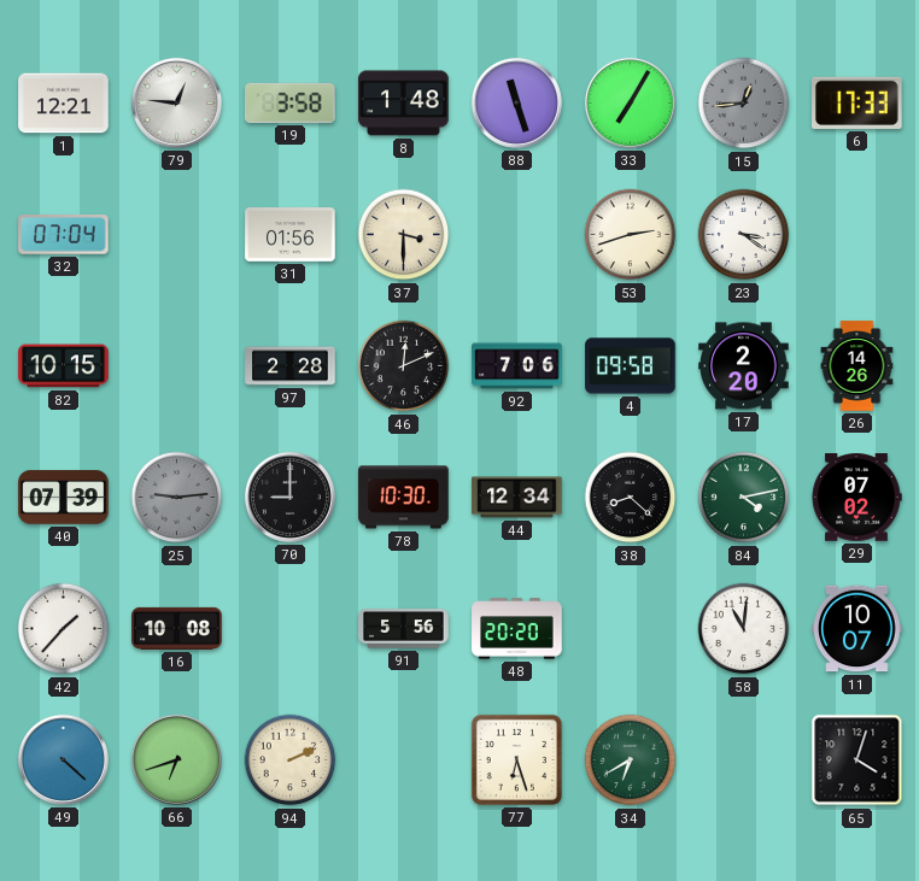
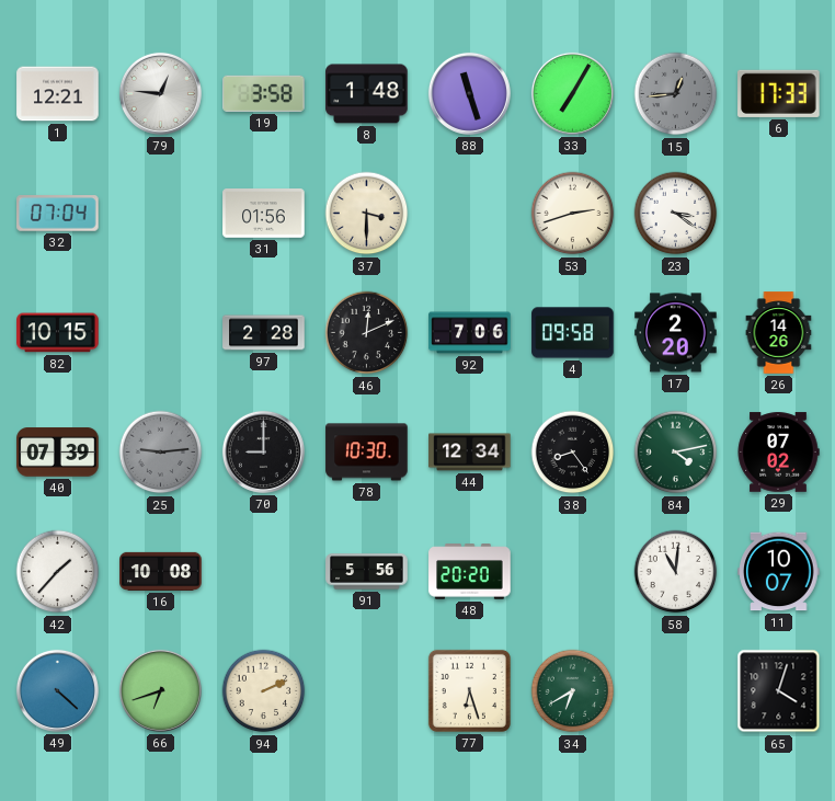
38: 8:22 -> 8:24 (573, 453)
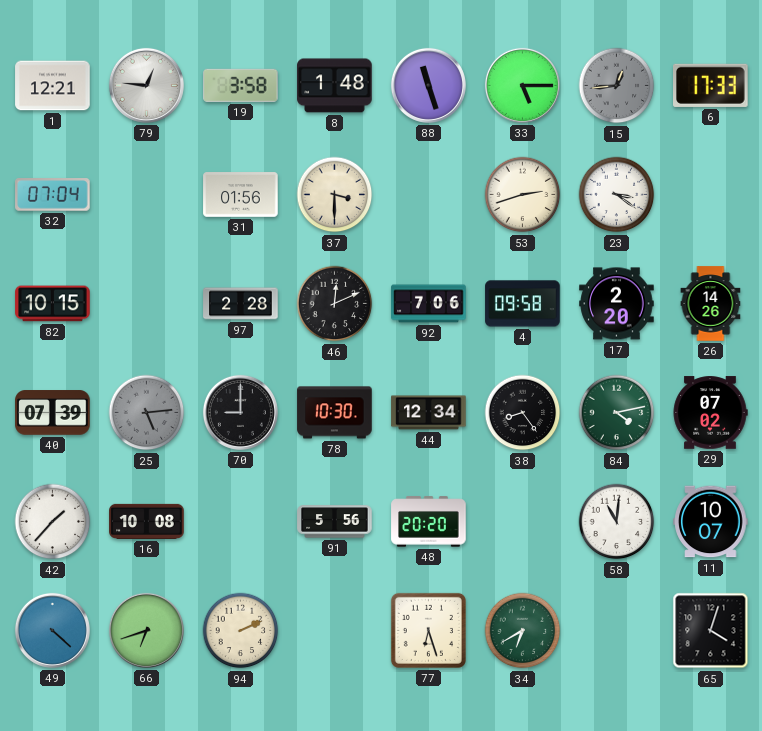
33: 7:05 -> 5:15 (522, 85)
25: 9:14 -> 5:14 (147, 413)
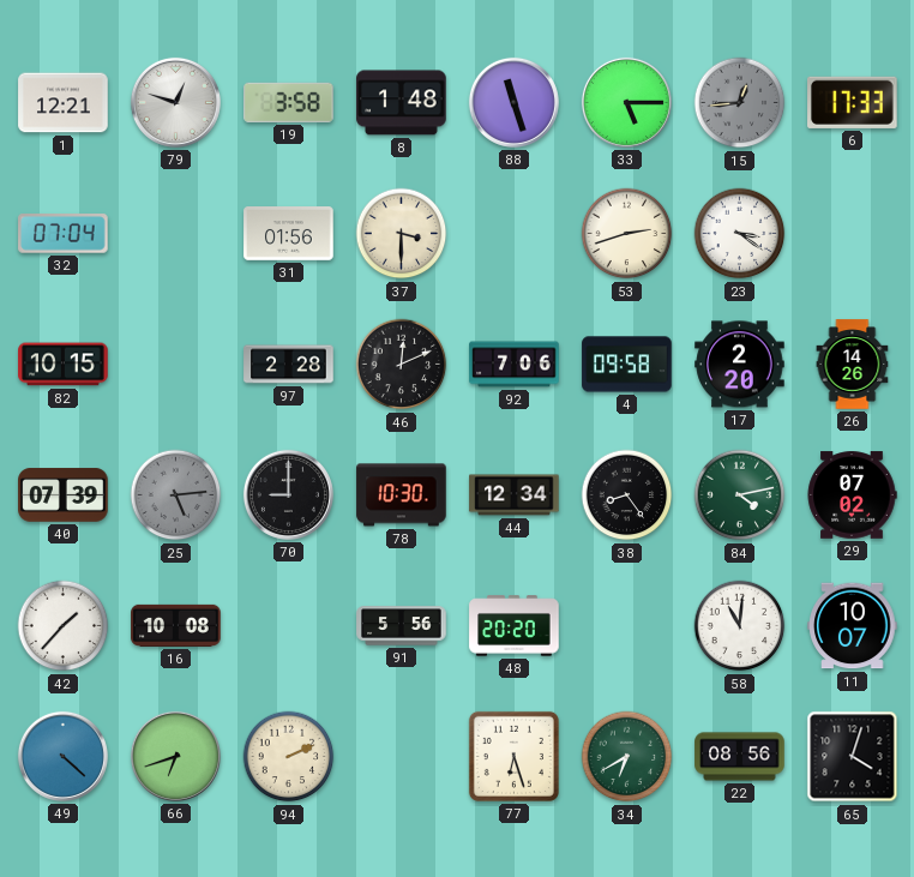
79: 12:46 -> 12:48 (175, 102)
22: none -> 08:56 (740, 757)
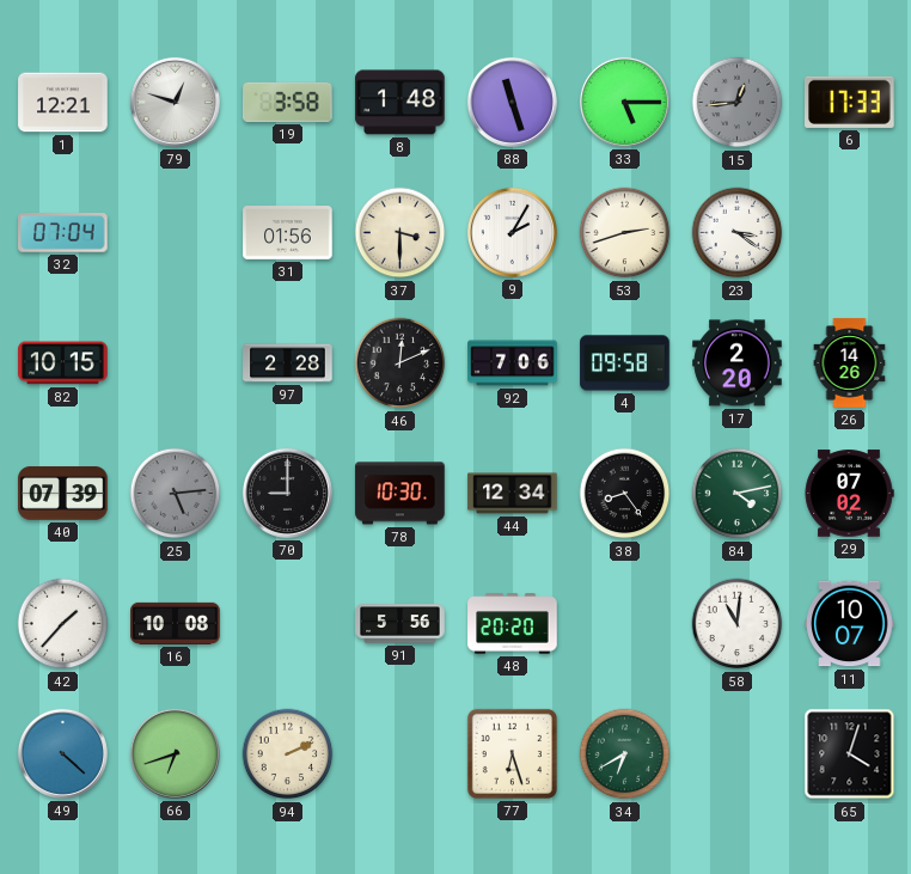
9: none -> 2:05 (512, 232)
22: 08:56 -> none (740, 757)
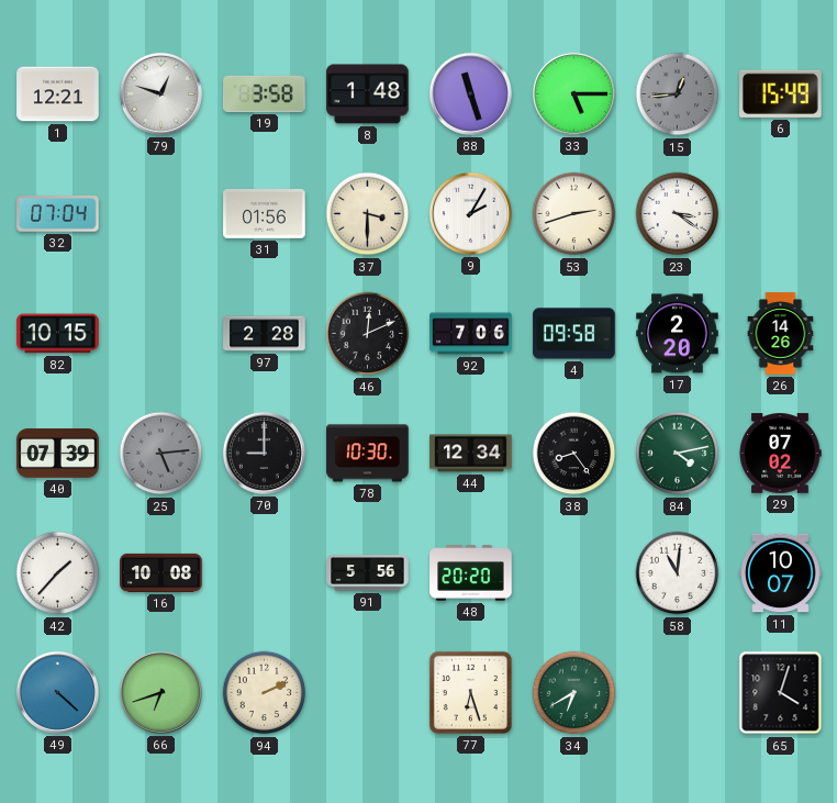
6: 17:33 -> 15:49 (781, 93)
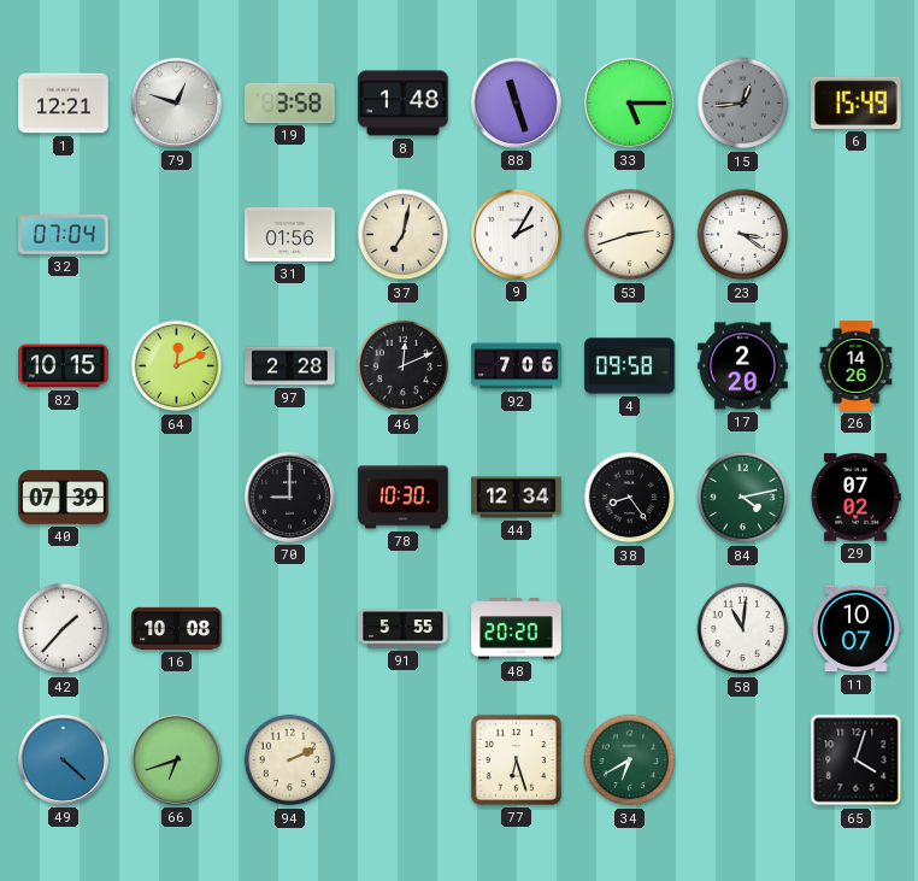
37: 3:30 -> 7:02 (404, 235)
64: none -> 12:11 (177, 366)
25: 5:14 -> none (161, 454)
91: 5:56 -> 5:55 (404, 629)
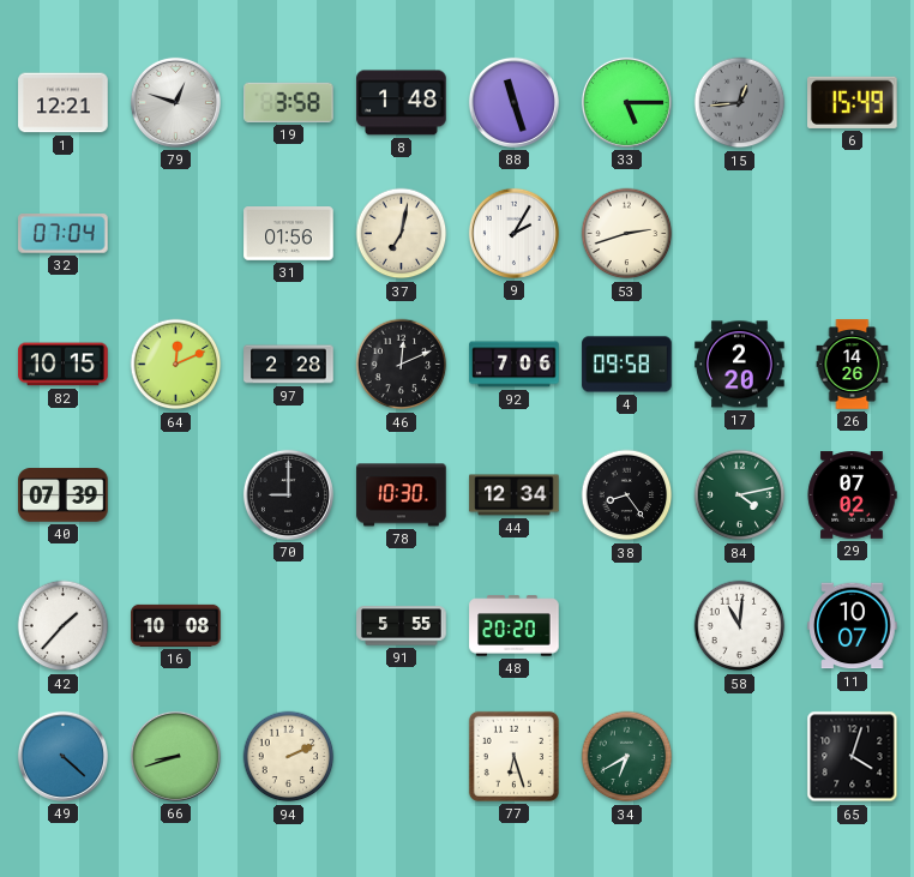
23: 3:21 -> none (743, 235)
66: 6:42 -> 8:42 (175, 756)
